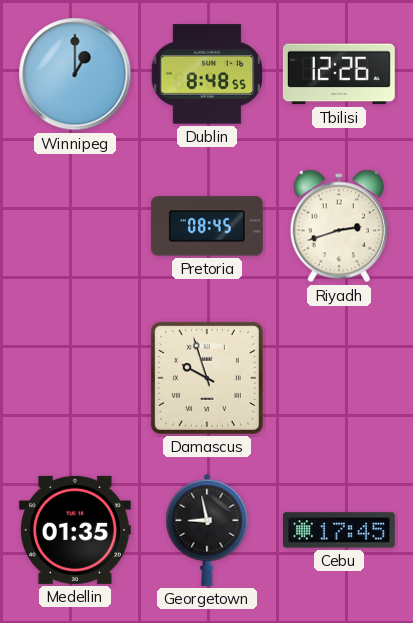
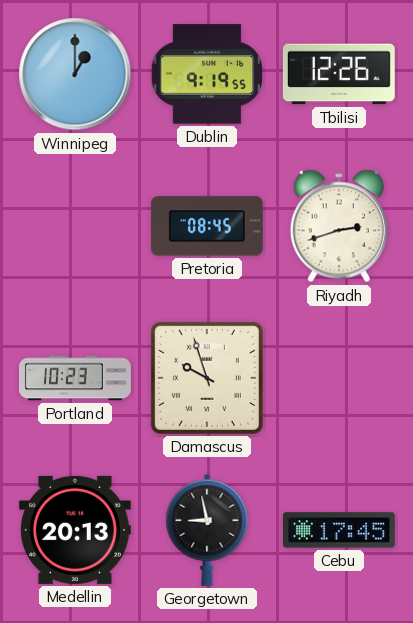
Dublin: 8:48 -> 9:19 (206, 74)
Portland: none -> 10:23 (76, 378)
Medellin: 01:35 -> 20:13 (75, 530)
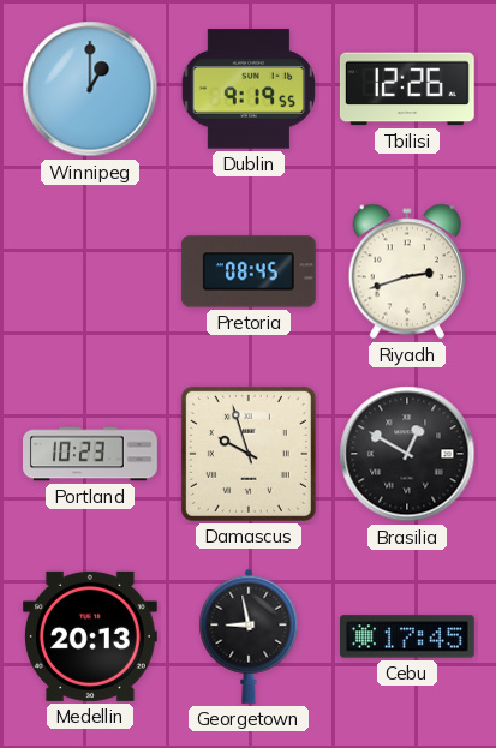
Brasilia: none -> 12:50 (407, 454)
